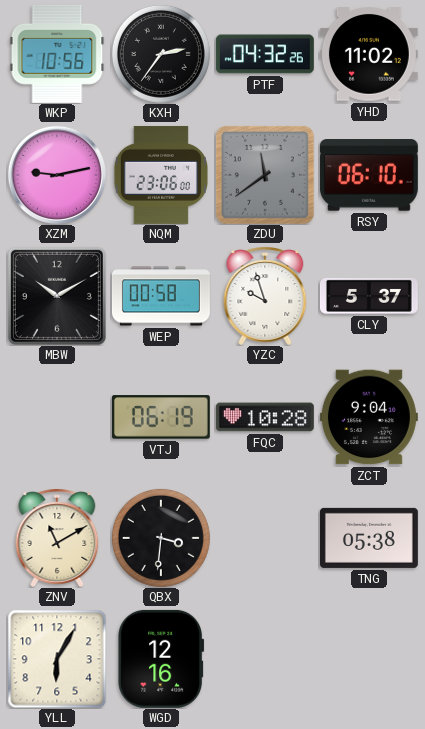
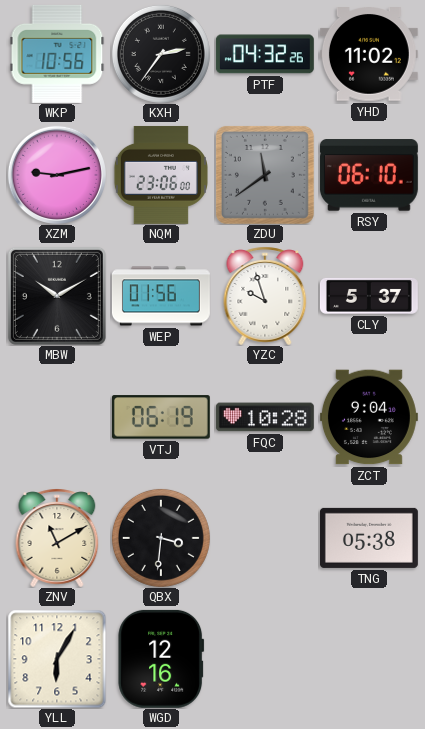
WEP: 00:58 -> 01:56 (161, 296)
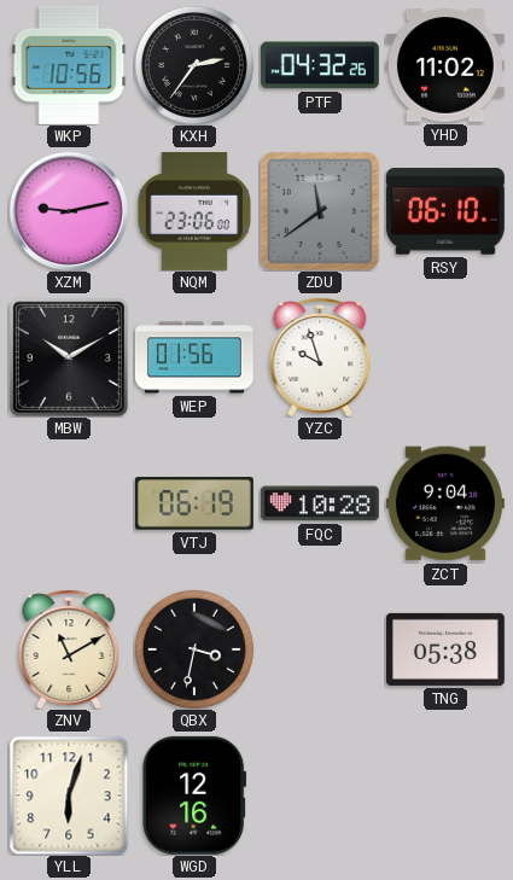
CLY: 5:37 -> none (369, 296)
QBX: 3:31 -> 3:32 (194, 649)
YLL: 6:05 -> 6:03 (69, 796)
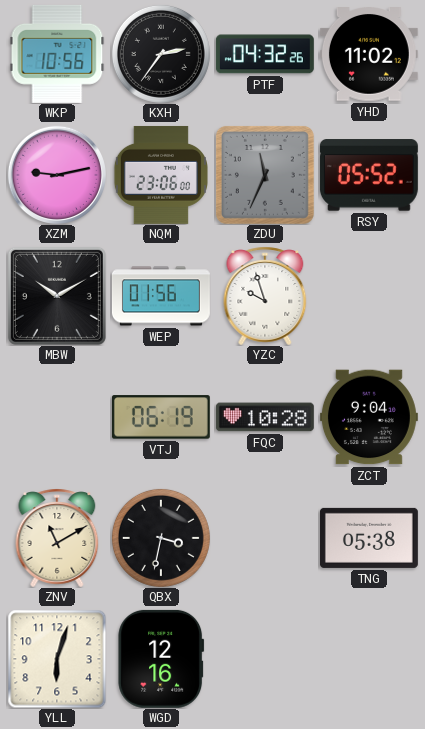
ZDU: 11:39 -> 11:34 (265, 175)
RSY: 06:10 -> 05:52 (369, 175)
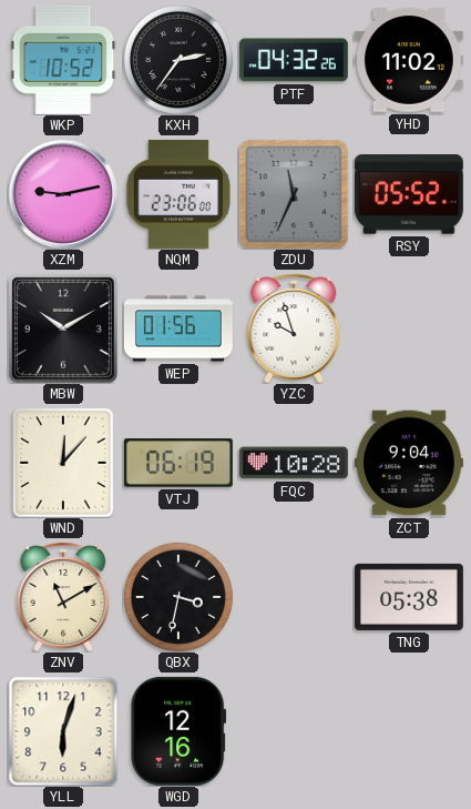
WKP: 10:56 -> 10:52 (63, 60)
WND: none -> 12:07 (63, 463)
